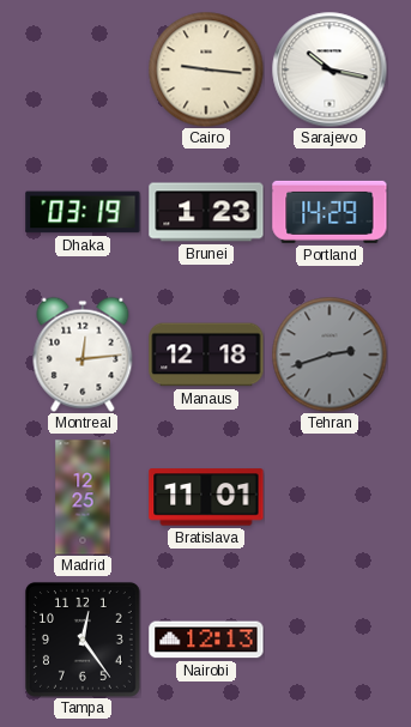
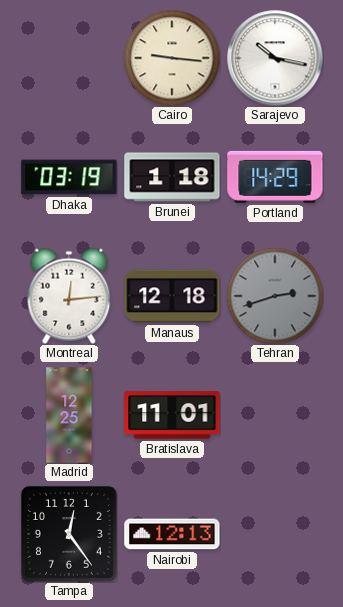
Brunei: 1:23 -> 1:18 (172, 177)
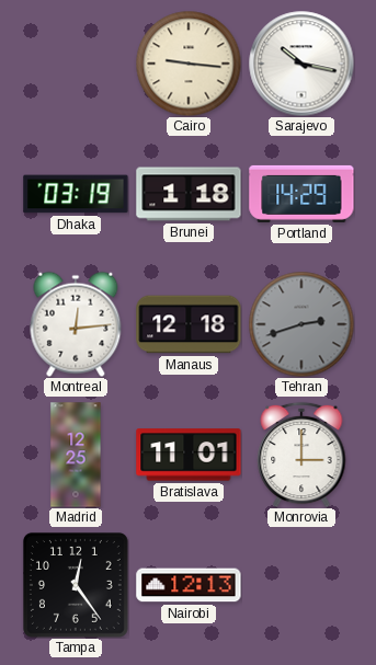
Monrovia: none -> 3:00 (301, 455)
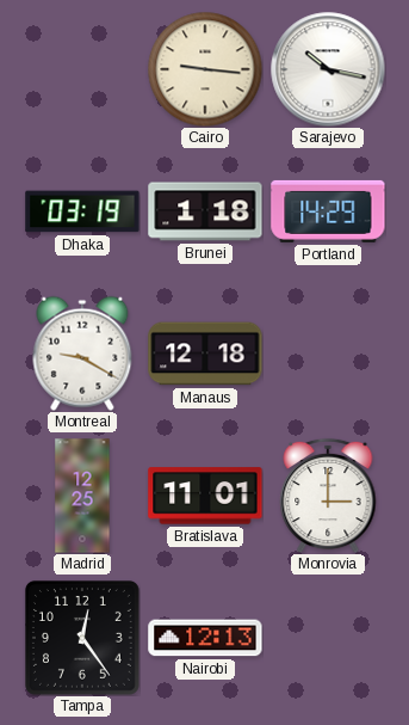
Montreal: 12:14 -> 9:20 (82, 354)
Tehran: 2:42 -> none (301, 324)
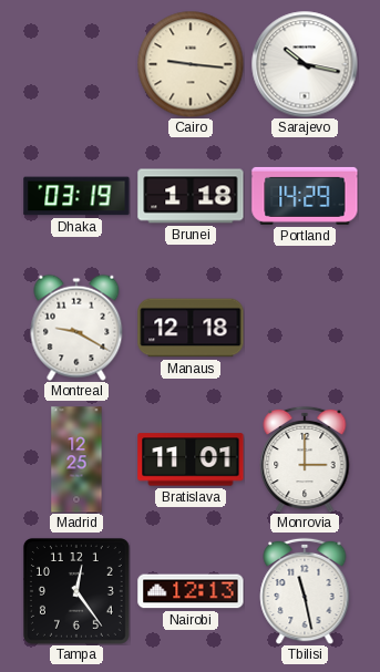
Tbilisi: none -> 11:28 (305, 591)
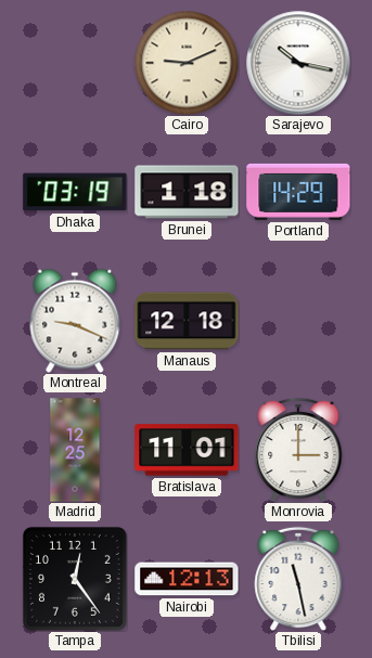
Cairo: 9:16 -> 9:11 (187, 63)
Montreal: 9:20 -> 9:19 (75, 321)
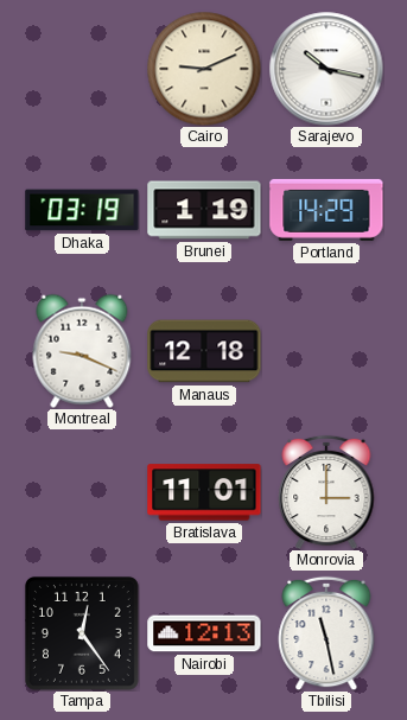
Brunei: 1:18 -> 1:19 (204, 210)
Madrid: 12:25 -> none (75, 450)
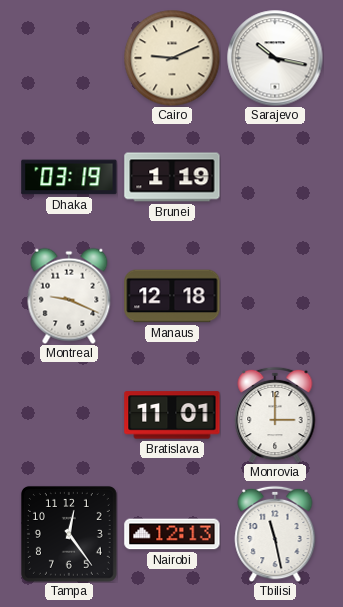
Portland: 14:29 -> none (326, 210)
